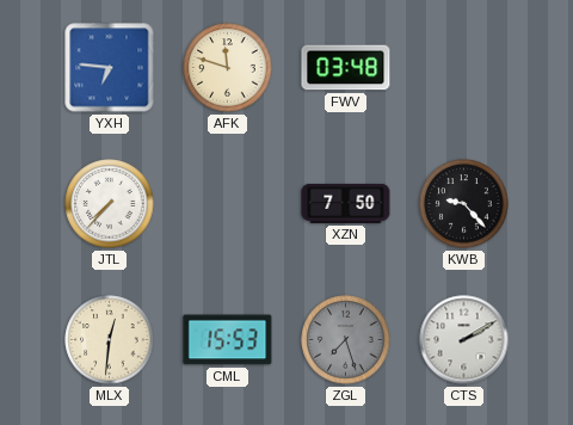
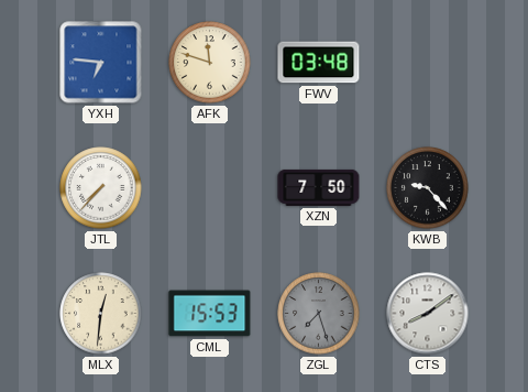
CTS: 2:10 -> 8:09 (428, 314)
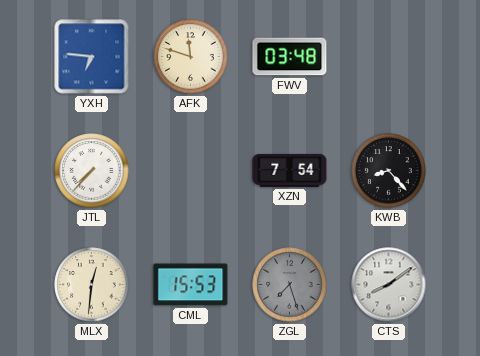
XZN: 7:50 -> 7:54 (290, 170)
KWB: 9:23 -> 8:23 (389, 171)
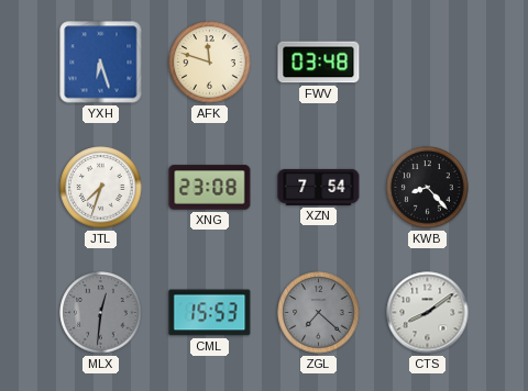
YXH: 6:46 -> 6:27 (101, 63)
JTL: 7:37 -> 7:33 (101, 188)
XNG: none -> 23:08 (210, 188)
MLX dial: cream -> grey (101, 313)
ZGL: 7:27 -> 7:22 (319, 313)
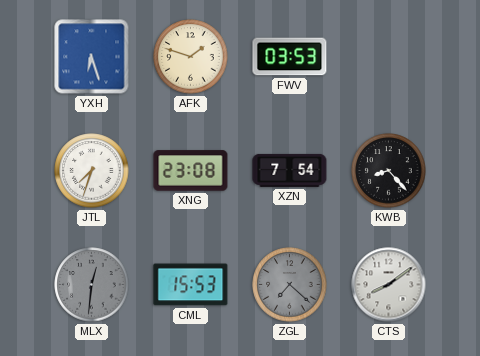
AFK: 11:48 -> 1:48 (191, 57)
FWV: 03:48 -> 03:53 (290, 57)
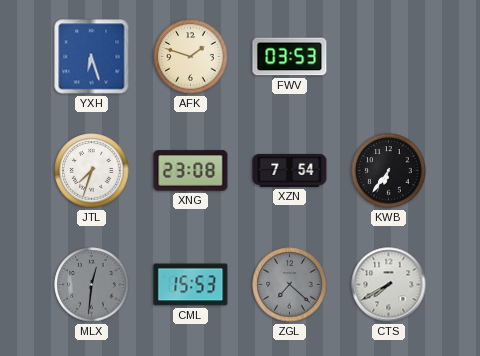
KWB: 8:23 -> 6:36 (389, 171)
CTS: 8:09 -> 7:40 (389, 285)
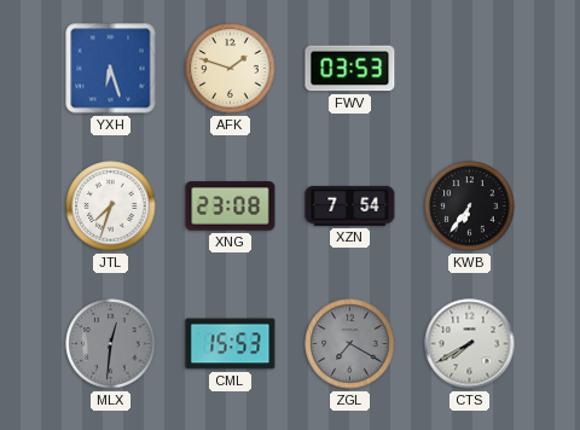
ZGL: 7:22 -> 7:20 (350, 344)
